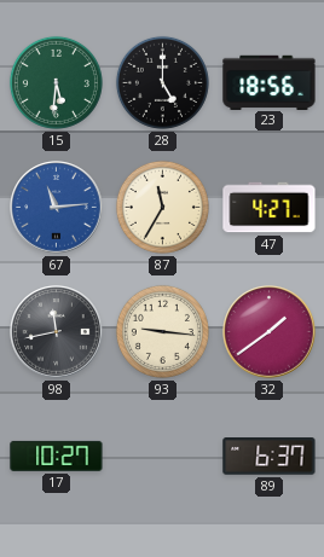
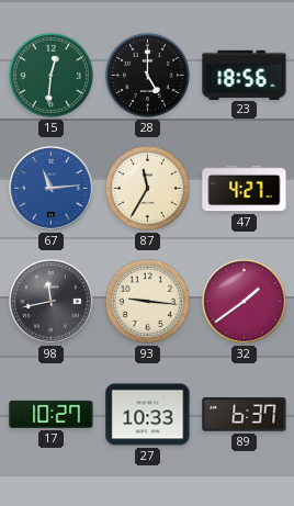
15: 5:31 -> 12:31 (50, 75)
27: none -> 10:33 (148, 415)
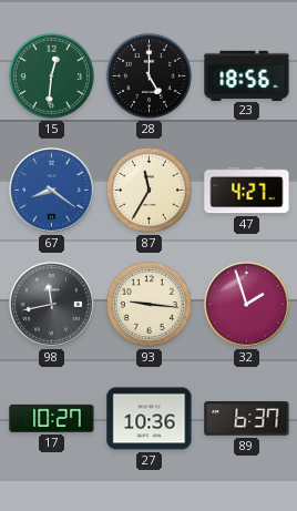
67: 11:14 -> 8:21 (52, 191)
32: 1:39 -> 1:57 (247, 305)
27: 10:33 -> 10:36 (150, 419)
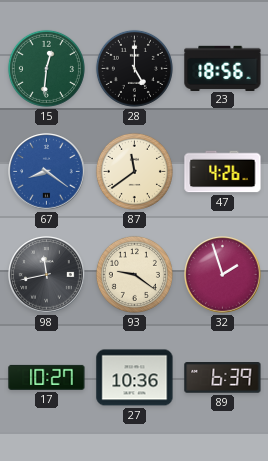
87: 11:35 -> 11:39 (134, 171)
47: 4:27 -> 4:26 (223, 172)
93: 9:16 -> 9:21 (134, 274)
89: 6:37 -> 6:39 (223, 378)
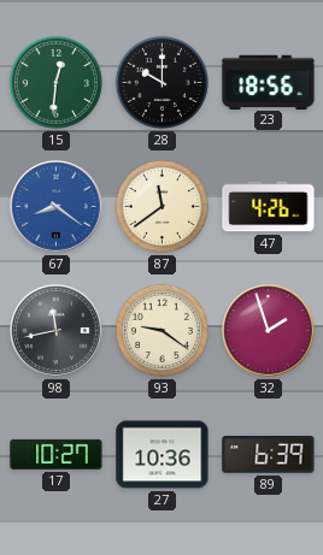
28: 5:00 -> 10:00 (161, 82)
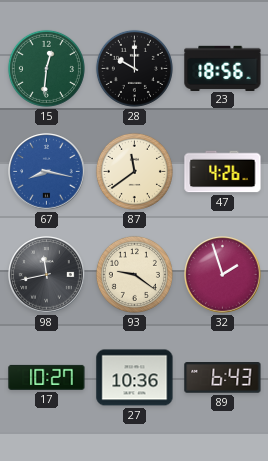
67: 8:21 -> 8:17 (47, 172)
89: 6:39 -> 6:43 (223, 378)
